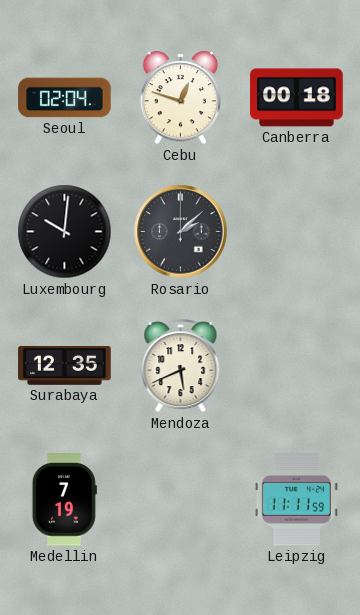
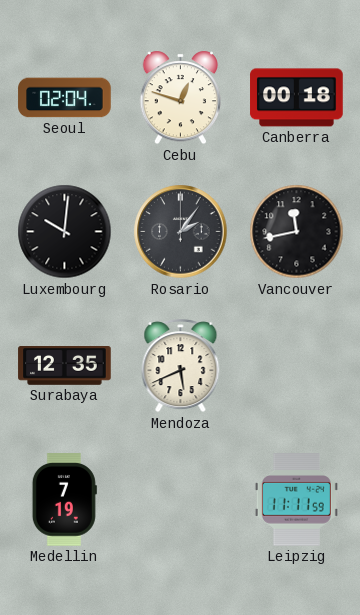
Rosario: 2:08 -> 2:06 (181, 232)
Vancouver: none -> 11:43 (297, 232)
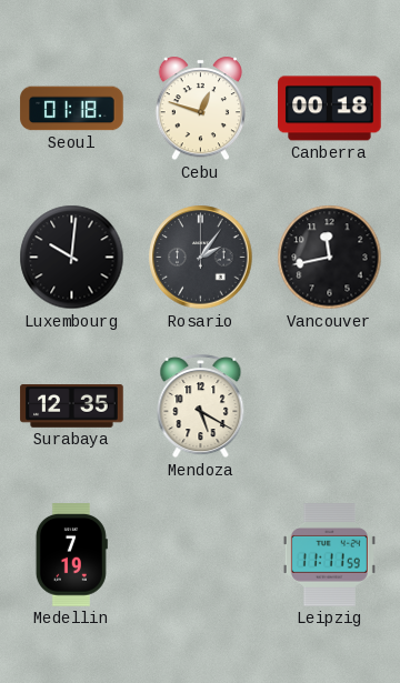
Seoul: 02:04 -> 01:18 (72, 109)
Mendoza: 5:41 -> 5:20 (201, 406)
